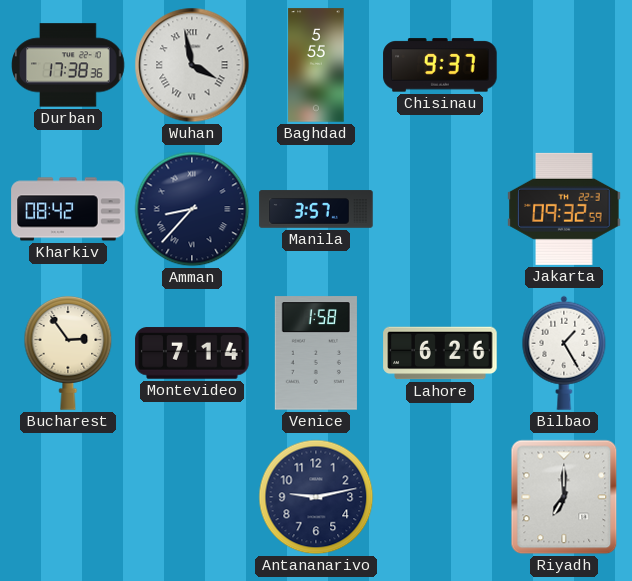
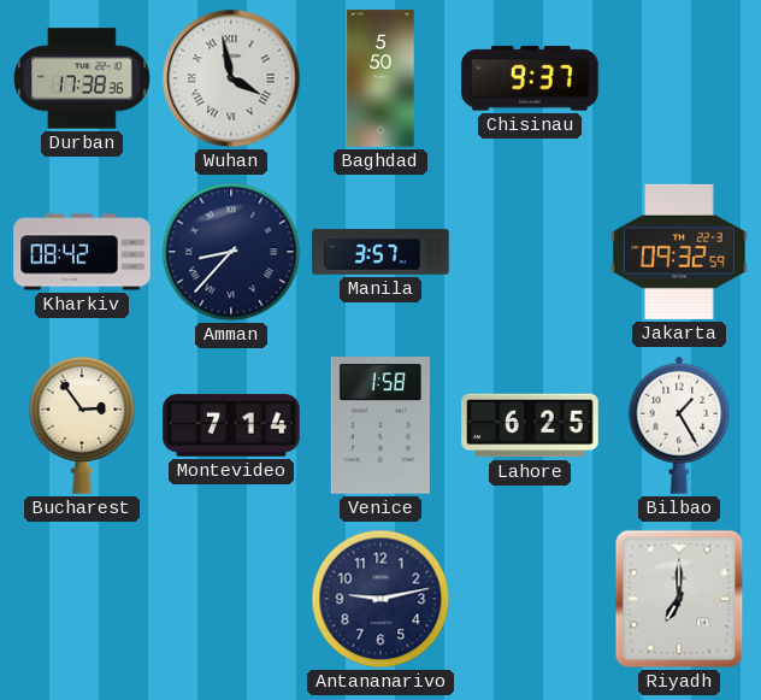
Baghdad: 5:55 -> 5:50 (380, 78)
Lahore: 6:26 -> 6:25 (530, 425)
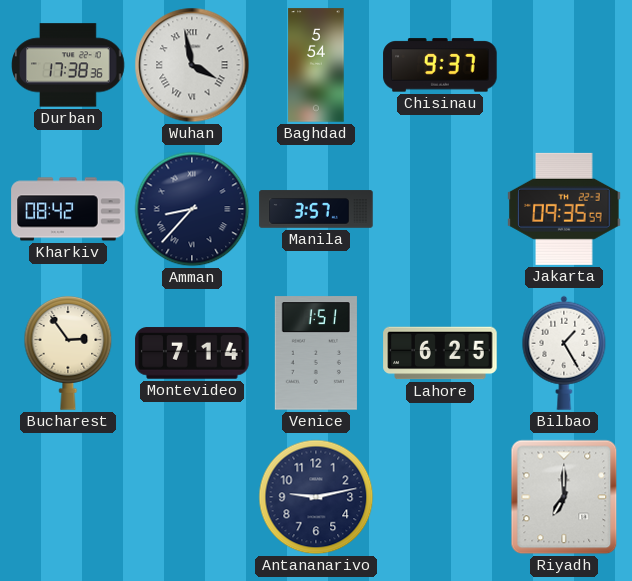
Baghdad: 5:50 -> 5:54 (316, 65)
Jakarta: 09:32 -> 09:35 (564, 209)
Venice: 1:58 -> 1:51 (316, 353)
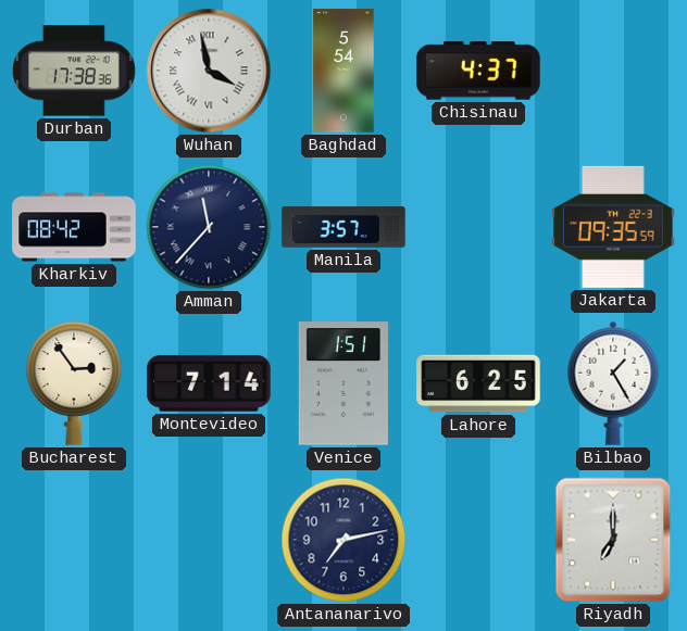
Chisinau: 9:37 -> 4:37 (478, 71)
Amman: 8:37 -> 11:37 (209, 227)
Antananarivo: 9:13 -> 7:13 (343, 540)
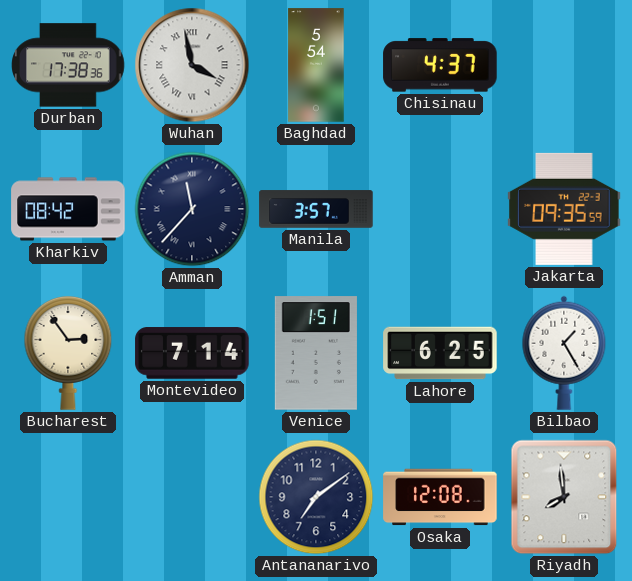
Antananarivo: 7:13 -> 7:09 (316, 497)
Osaka: none -> 12:08 (440, 497)
Riyadh: 7:00 -> 7:59 (564, 497)
